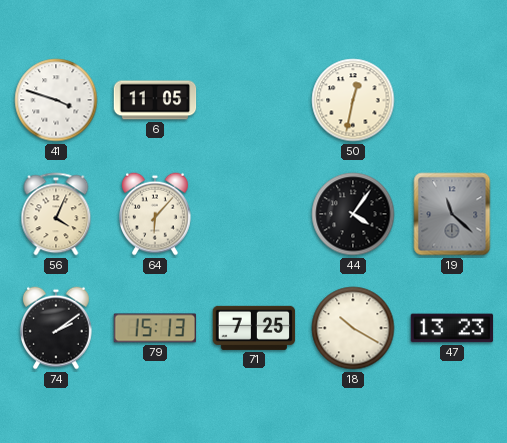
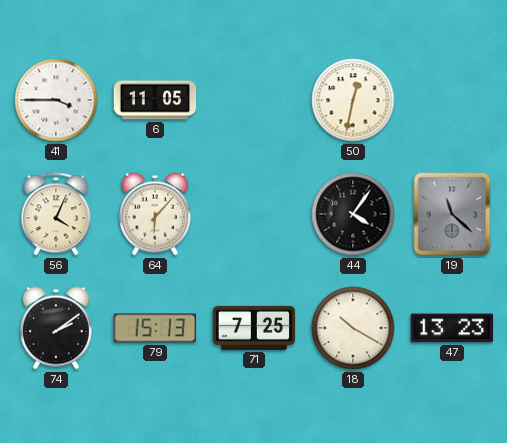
41: 3:48 -> 3:45 (56, 100)
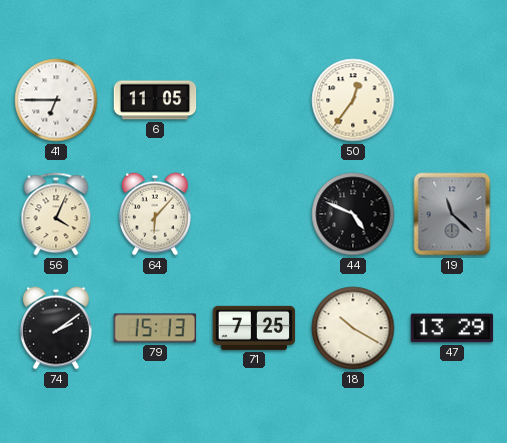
41: 3:45 -> 6:45 (56, 100)
50: 12:32 -> 12:36 (353, 100)
44: 4:06 -> 4:49 (353, 214)
47: 13:23 -> 13:29 (452, 328)
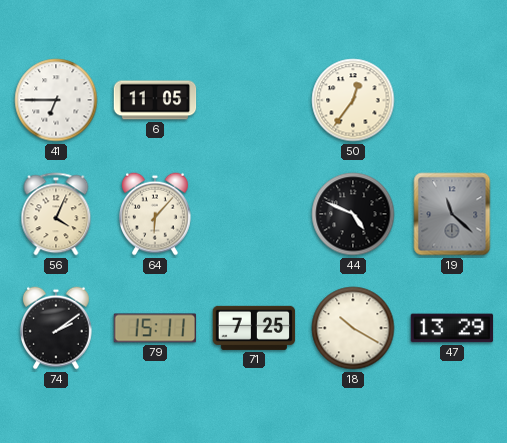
79: 15:13 -> 15:11 (155, 328)
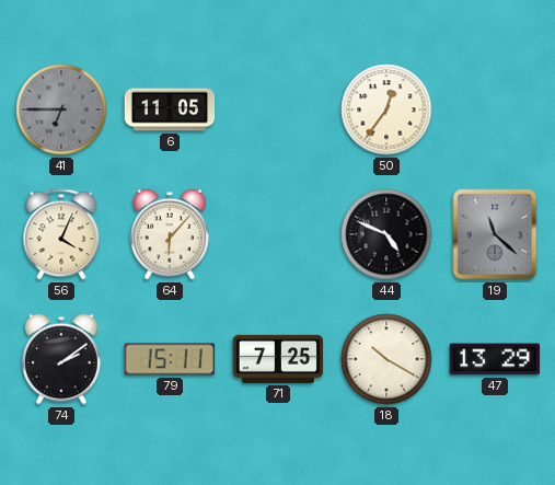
41 dial: white -> grey (61, 109)
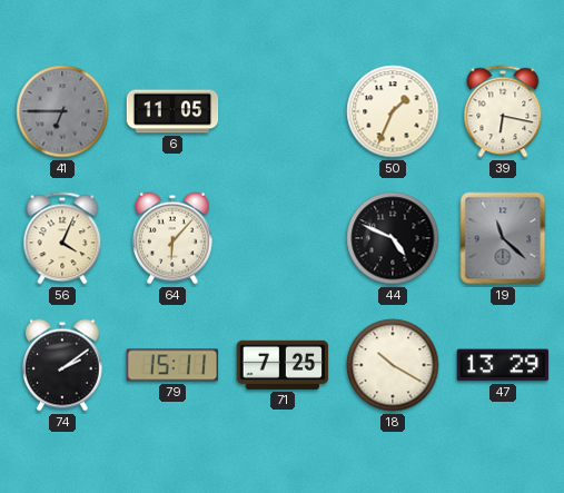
50: 12:36 -> 1:34 (393, 111)
39: none -> 6:17 (503, 111)
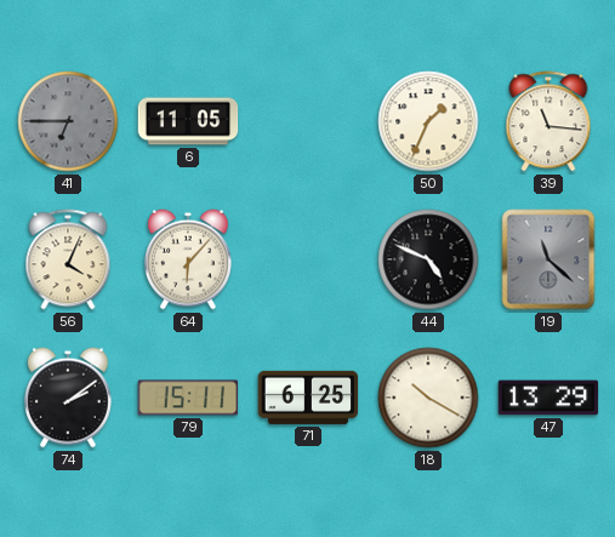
39: 6:17 -> 11:16 (548, 121)
71: 7:25 -> 6:25 (308, 398)
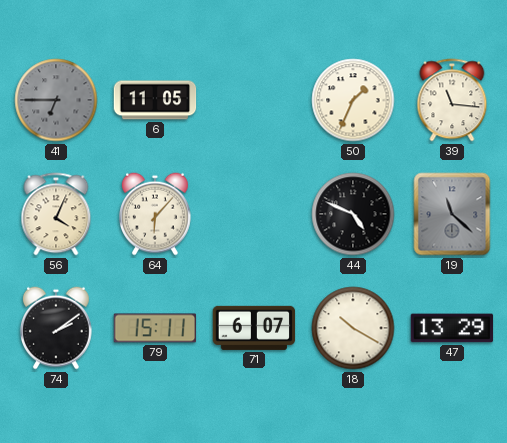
71: 6:25 -> 6:07 (254, 328)
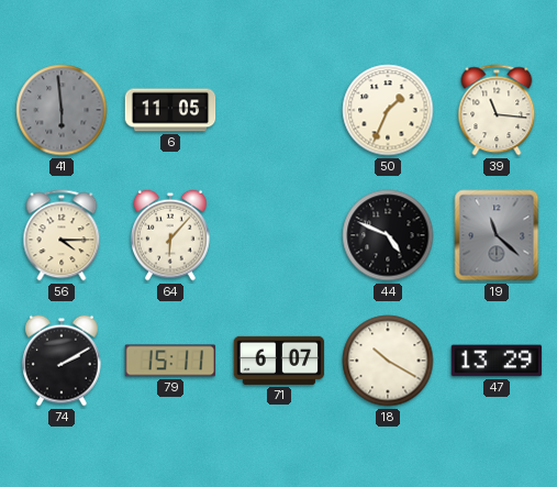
41: 6:45 -> 5:59 (62, 110)
56: 4:04 -> 4:15 (62, 235)
74: 2:09 -> 2:10 (62, 361)
